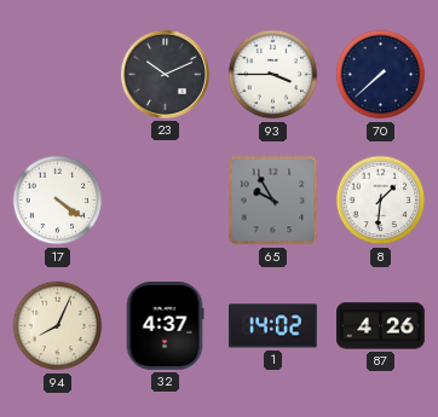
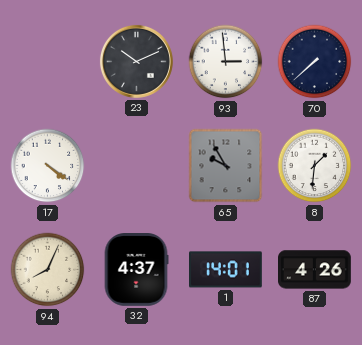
93: 3:45 -> 2:59 (226, 62)
1: 14:02 -> 14:01 (226, 270)
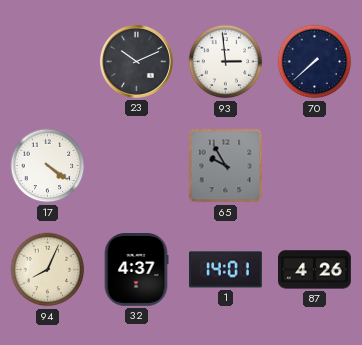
8: 1:31 -> none (315, 166)
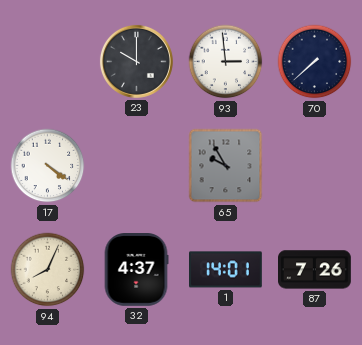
23: 10:11 -> 10:00 (136, 61)
87: 4:26 -> 7:26 (315, 270)
